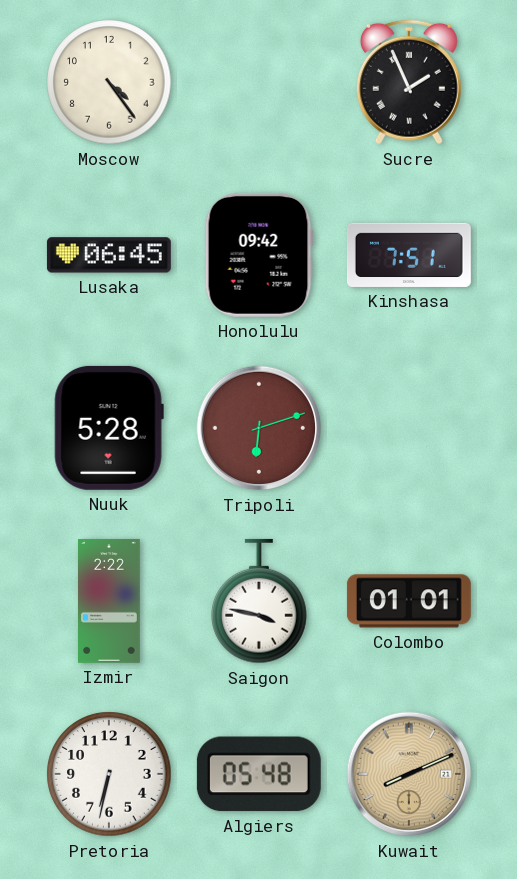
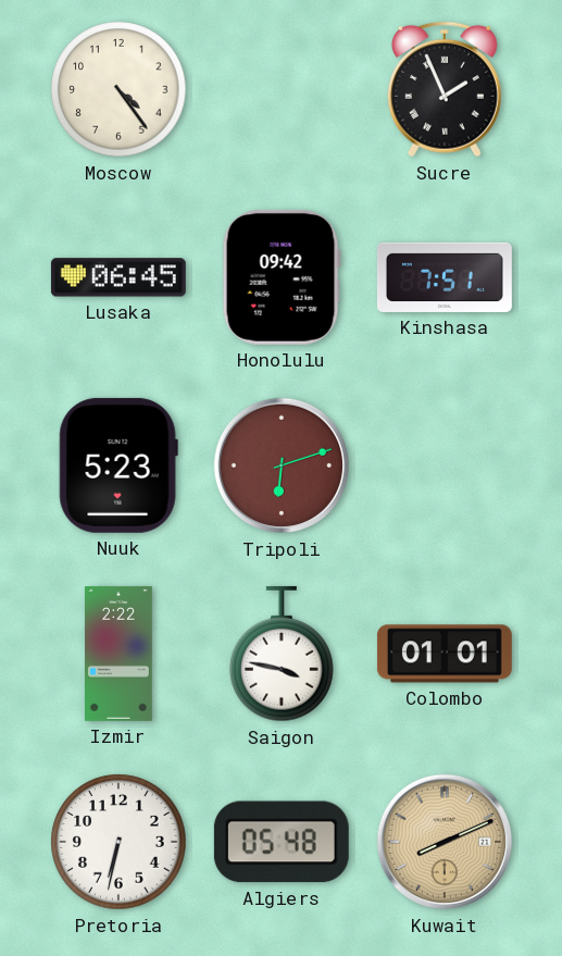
Nuuk: 5:28 -> 5:23 (118, 465)
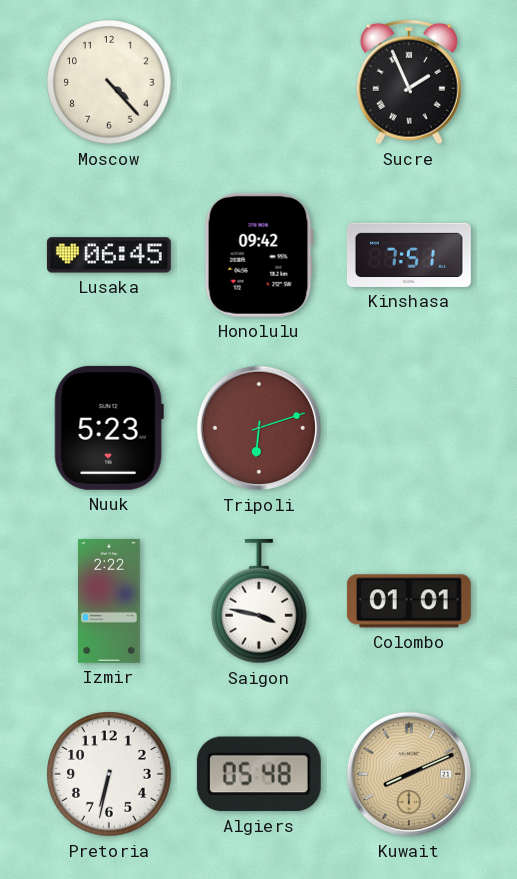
Moscow: 4:24 -> 4:23 (109, 82)
